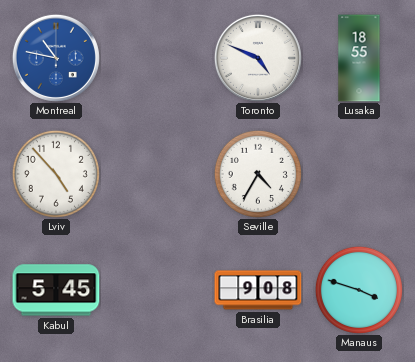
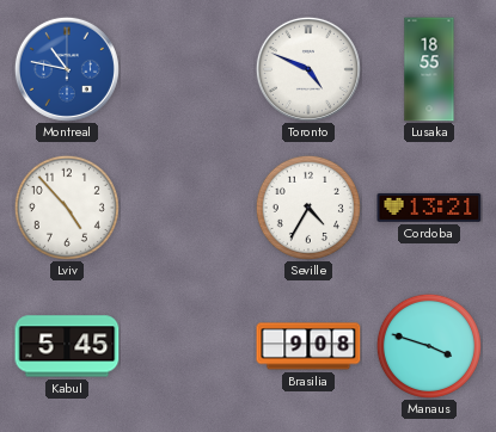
Cordoba: none -> 13:21 (429, 208)
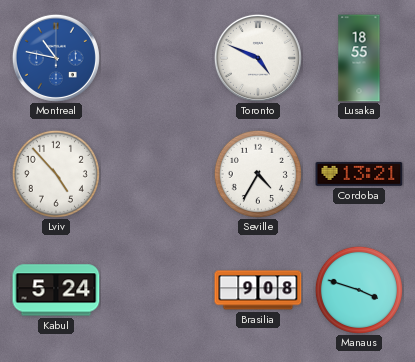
Kabul: 5:45 -> 5:24 (56, 290)
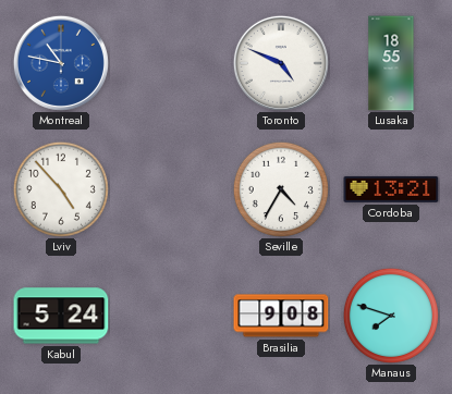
Manaus: 3:48 -> 7:48 (391, 316)
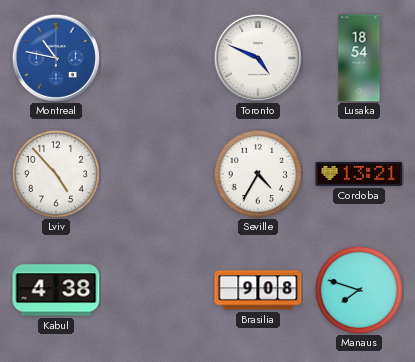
Lusaka: 18:55 -> 18:54 (359, 58)
Kabul: 5:24 -> 4:38 (56, 290)
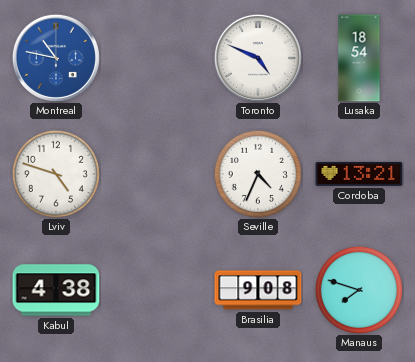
Lviv: 4:53 -> 4:48 (56, 174)
Seville: 4:35 -> 4:34 (258, 174)
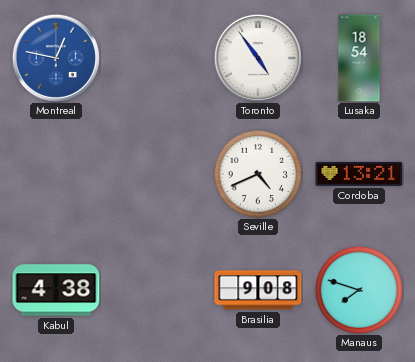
Montreal: 10:47 -> 12:47 (56, 58)
Toronto: 4:49 -> 4:54 (258, 58)
Lviv: 4:48 -> none (56, 174)
Seville: 4:34 -> 4:41 (258, 174)
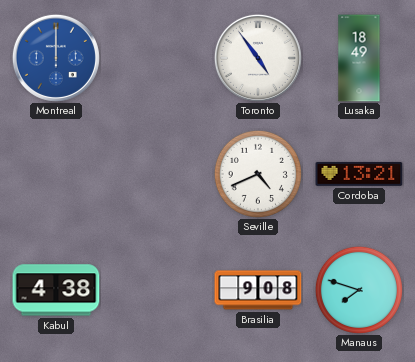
Montreal: 12:47 -> 12:00 (56, 58)
Lusaka: 18:54 -> 18:49 (359, 58)
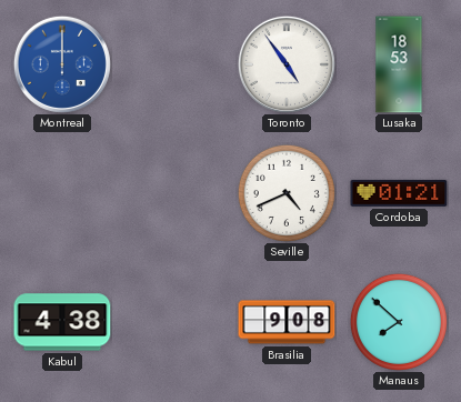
Lusaka: 18:49 -> 18:53 (399, 64)
Cordoba: 13:21 -> 01:21 (399, 193)
Manaus: 7:48 -> 7:52 (399, 322)
